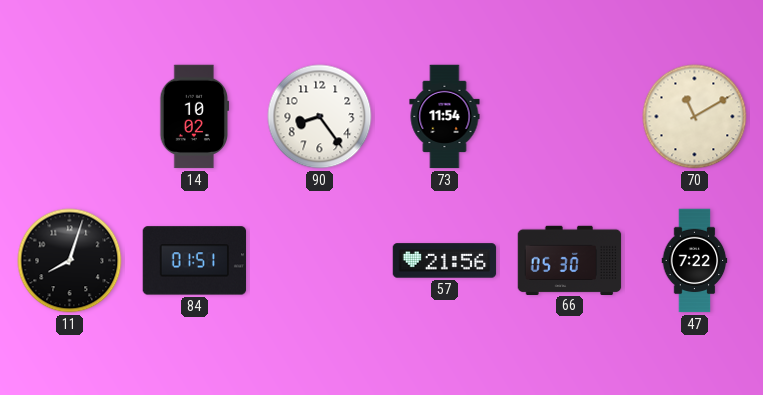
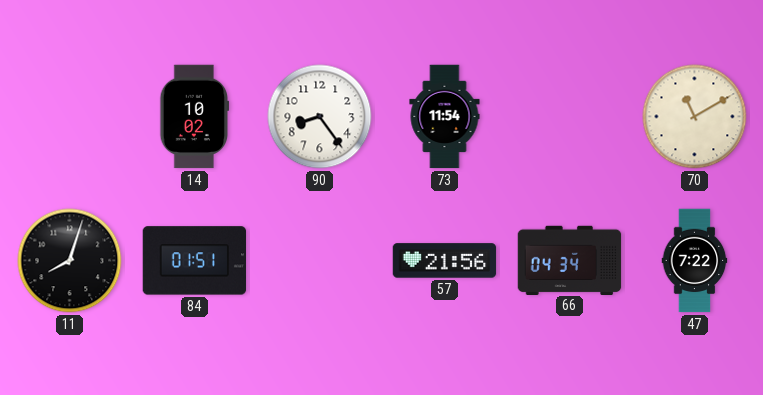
66: 05:30 -> 04:34 (570, 260)
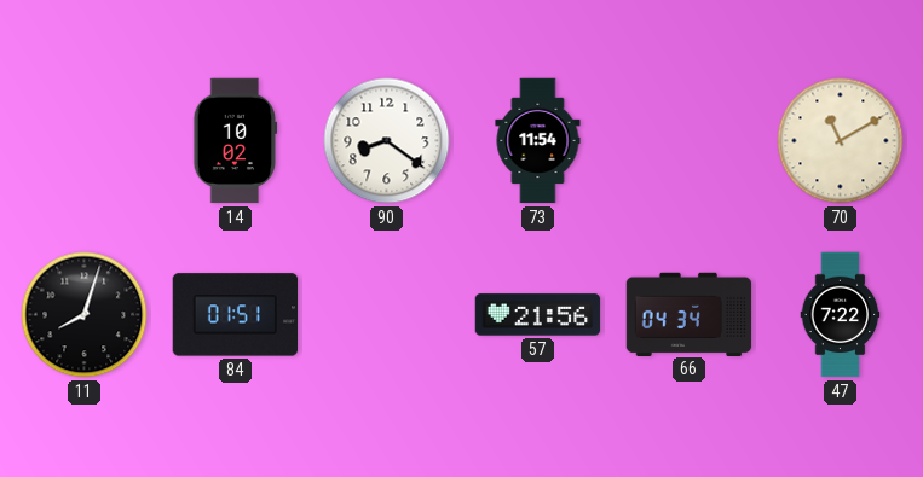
90: 8:24 -> 8:21 (387, 141)
